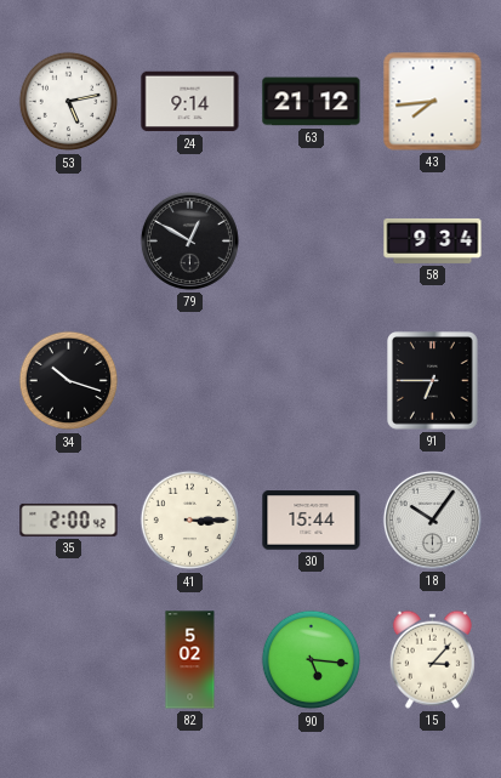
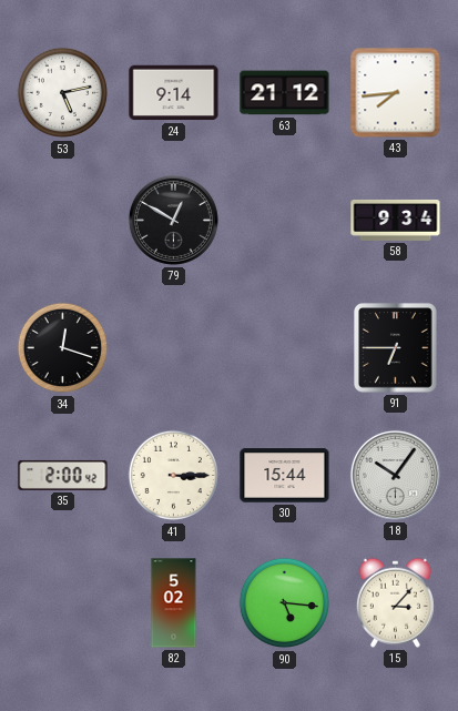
34: 10:18 -> 12:18 (63, 348)
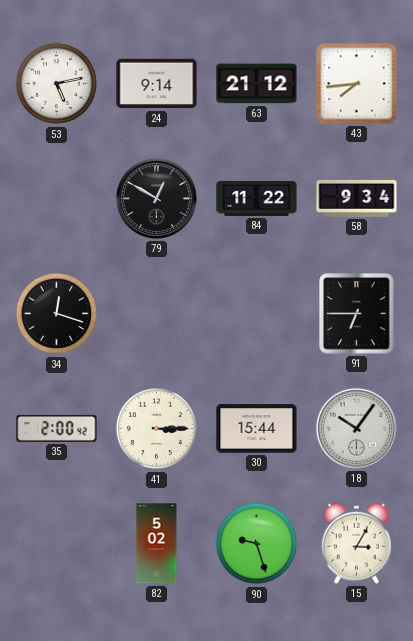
84: none -> 11:22 (257, 198)
90: 5:16 -> 9:27 (257, 544)
15: 3:07 -> 3:05 (356, 543)
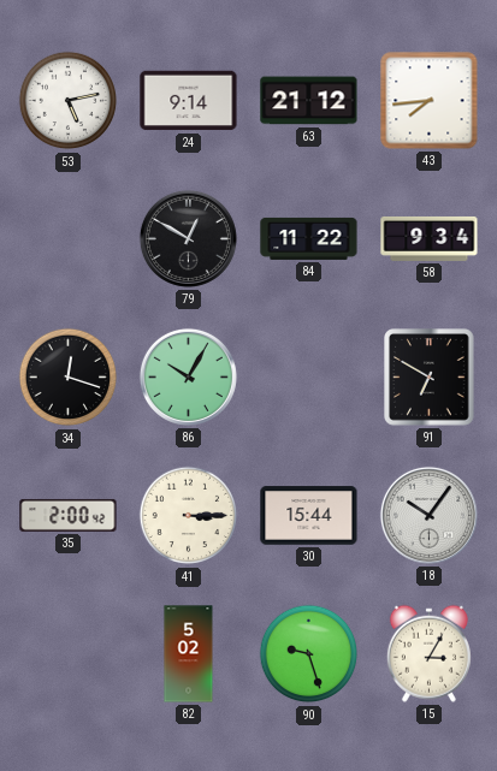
86: none -> 10:05 (188, 376)
91: 6:45 -> 6:50 (430, 378)
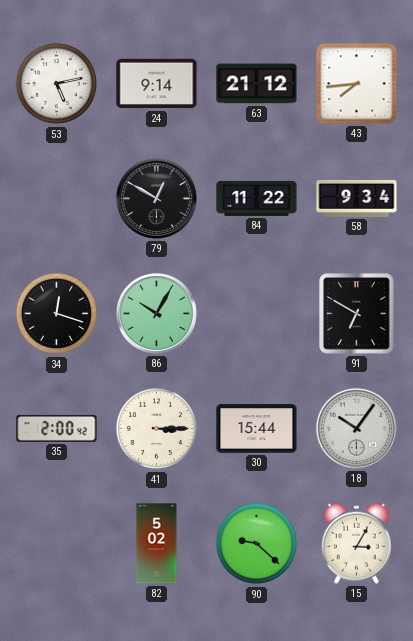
90: 9:27 -> 9:22 (257, 544)
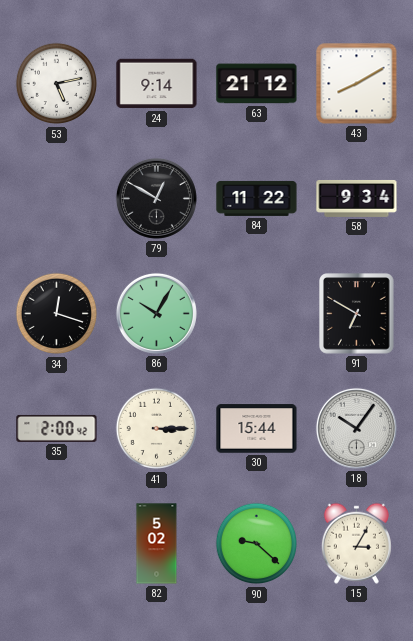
43: 7:44 -> 8:10 (357, 84)
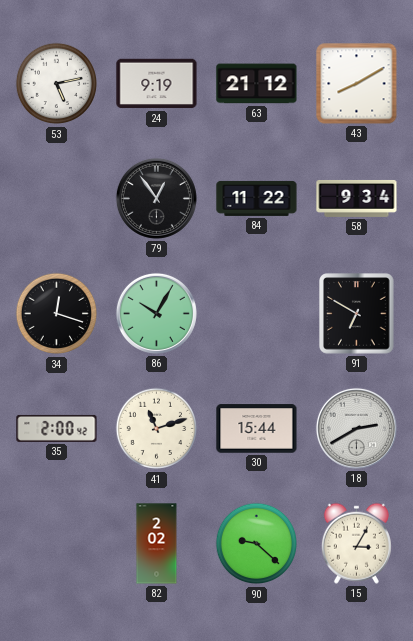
24: 9:14 -> 9:19 (157, 84)
79: 12:50 -> 12:54 (156, 198)
41: 3:15 -> 11:12 (157, 429)
18: 10:06 -> 2:40 (356, 428)
82: 5:02 -> 2:02 (157, 544)
